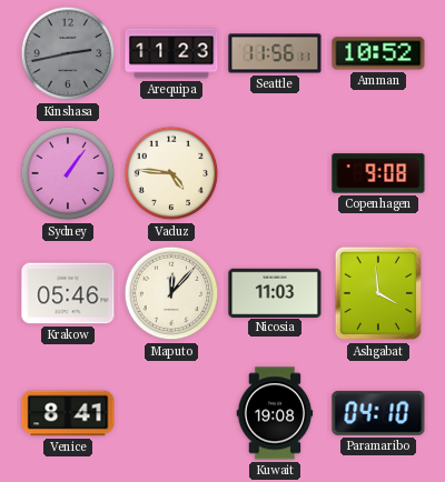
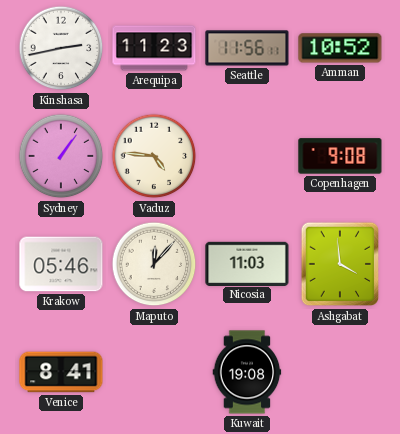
Kinshasa dial: grey -> white (61, 48)
Paramaribo: 04:10 -> none (378, 413)
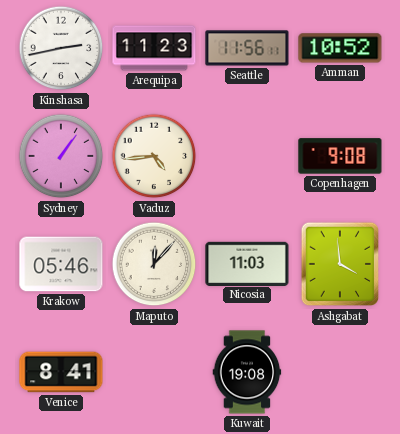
Vaduz: 4:46 -> 4:44 (154, 156)
